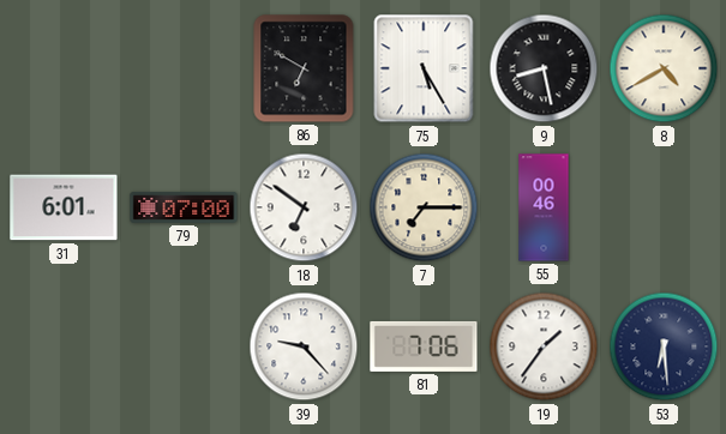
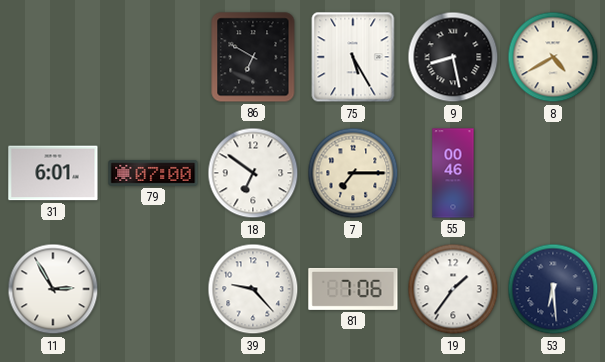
11: none -> 2:55 (53, 289)
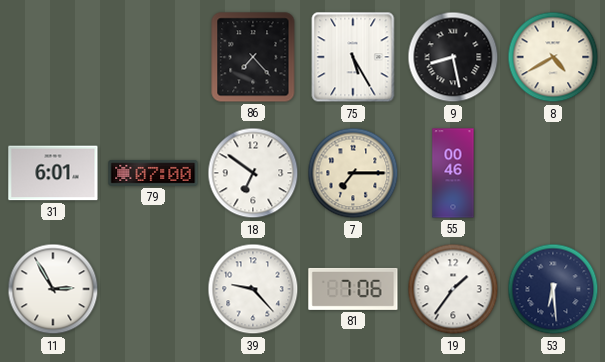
86: 6:50 -> 7:23 (253, 57)
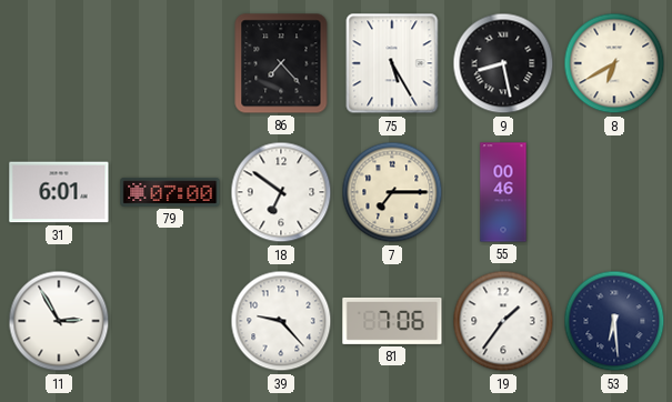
8: 4:40 -> 6:40 (614, 63)
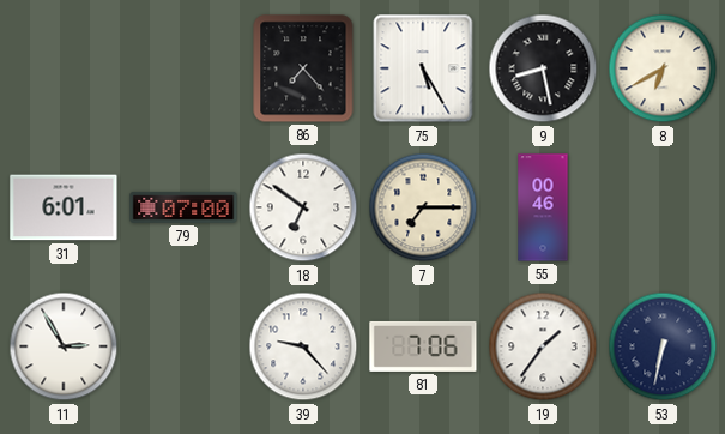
53: 6:29 -> 6:32 (663, 346)
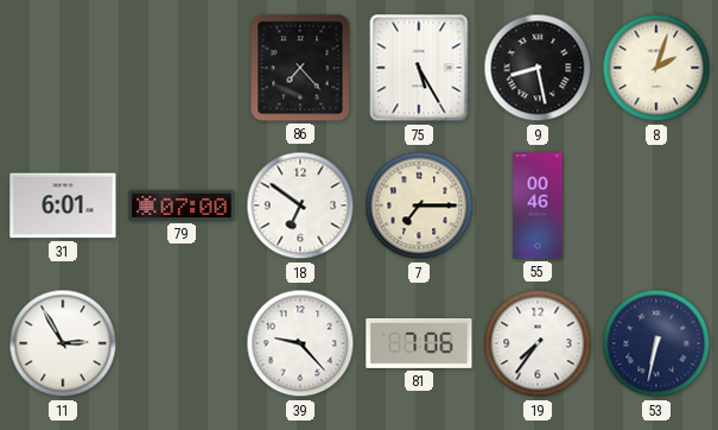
8: 6:40 -> 2:03 (656, 68)
19: 1:36 -> 7:36 (538, 343)
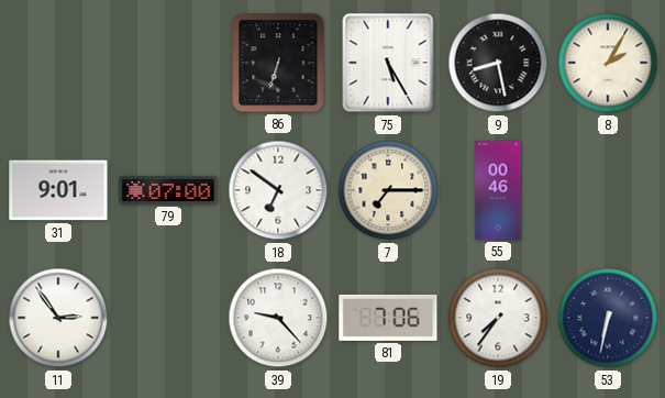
86: 7:23 -> 6:33 (278, 63)
8: 2:03 -> 2:05 (608, 63)
31: 6:01 -> 9:01 (58, 190)
11: 2:55 -> 2:54 (58, 318)
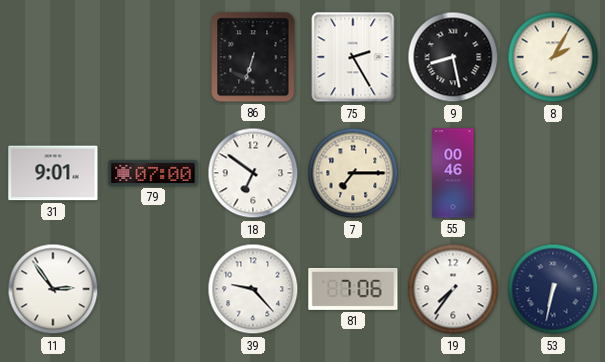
75: 5:25 -> 2:25 (353, 57)
